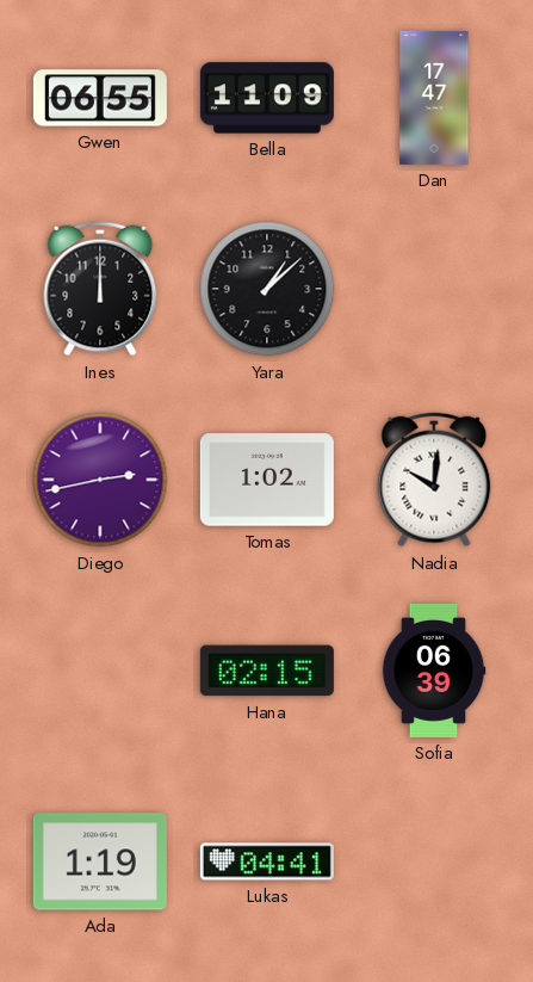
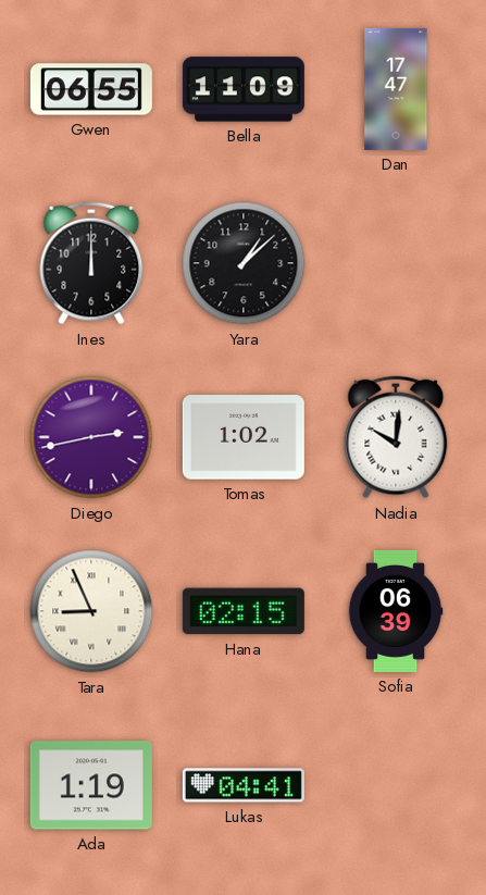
Tara: none -> 8:56 (91, 611)
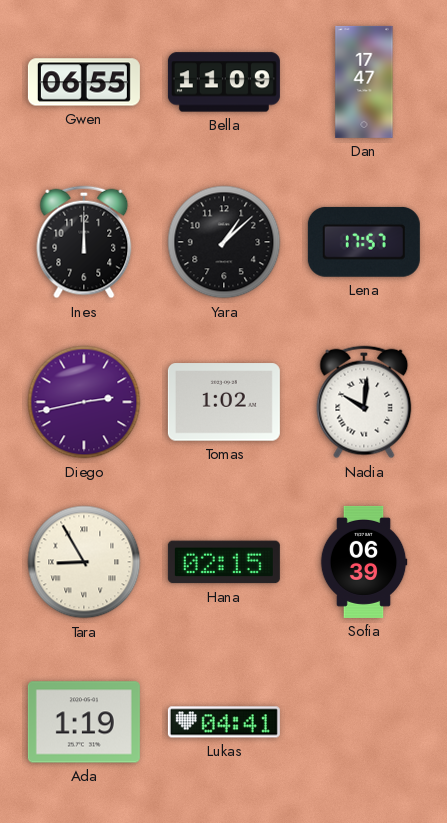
Lena: none -> 17:57 (364, 242)
Tara: 8:56 -> 8:55 (84, 562)
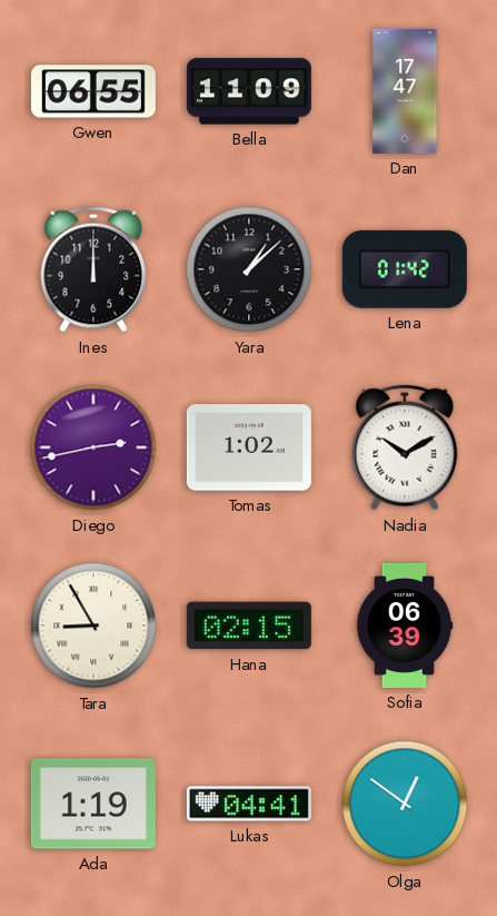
Lena: 17:57 -> 01:42 (405, 269)
Nadia: 10:01 -> 10:10 (405, 447)
Olga: none -> 12:51 (405, 804)
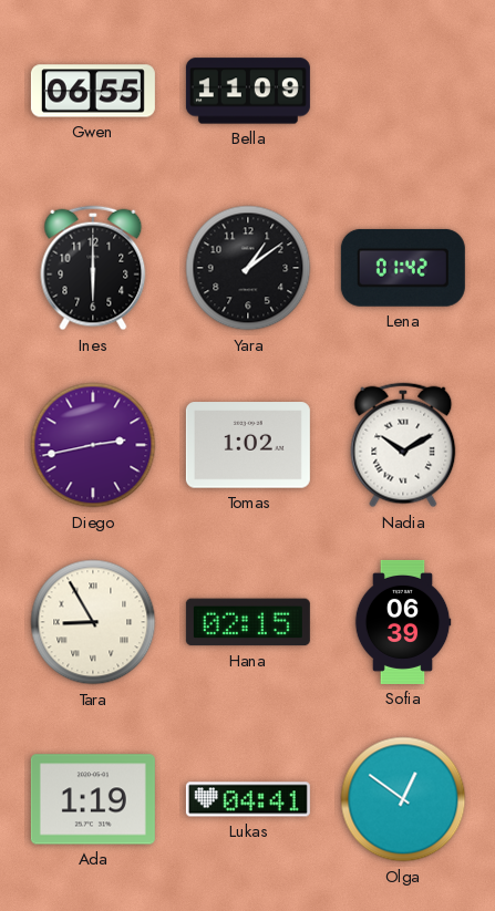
Dan: 17:47 -> none (405, 91)
Ines: 12:00 -> 6:00 (93, 268)
Yara: 1:08 -> 1:09 (248, 268)
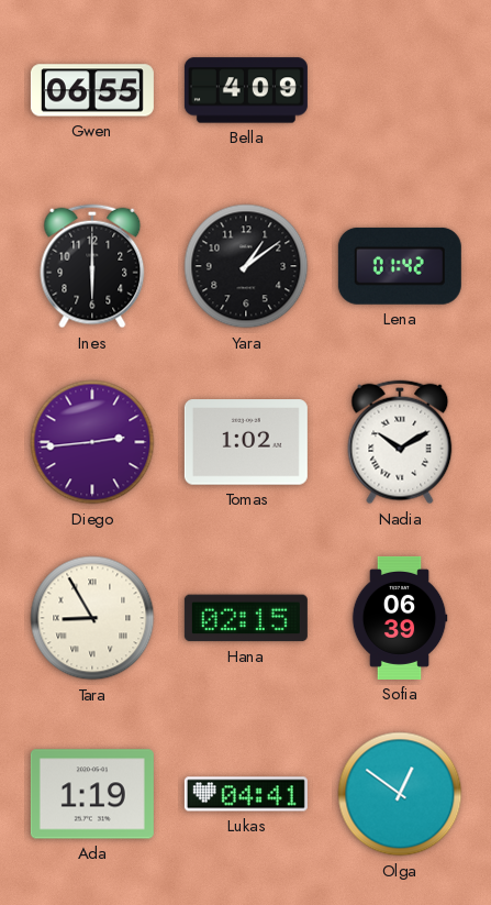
Bella: 11:09 -> 4:09 (246, 90)
Diego: 2:43 -> 2:44 (92, 442)
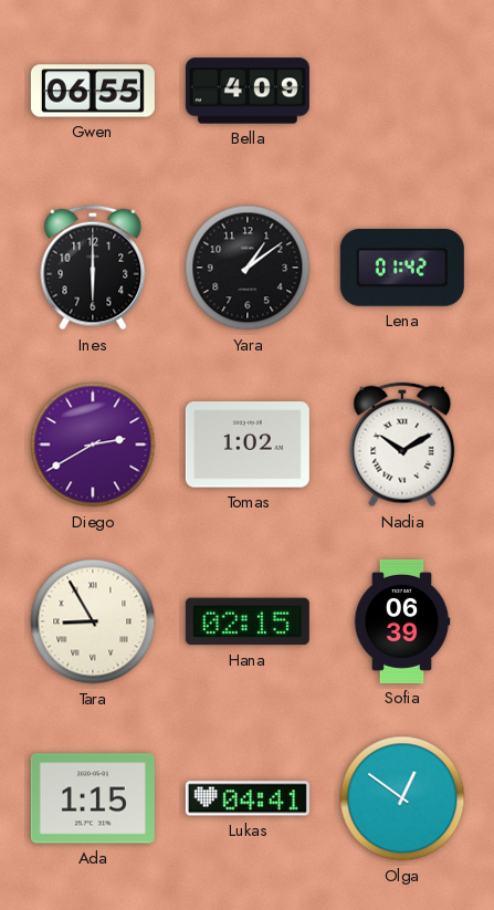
Diego: 2:44 -> 2:40 (93, 444)
Ada: 1:19 -> 1:15 (93, 798)
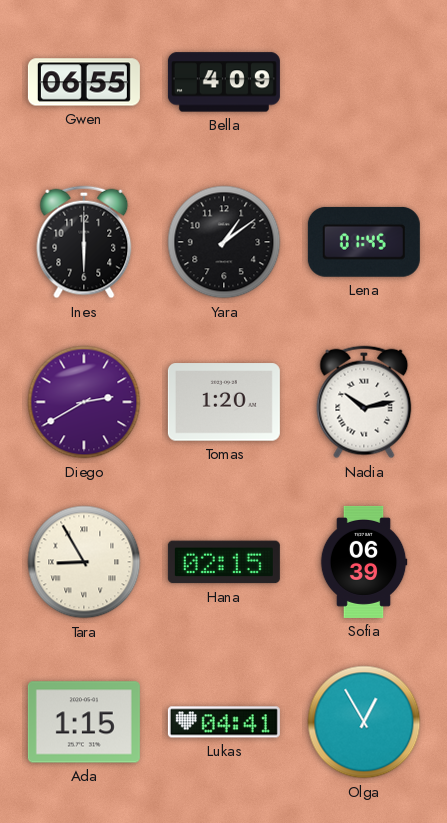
Lena: 01:42 -> 01:45 (364, 242)
Tomas: 1:02 -> 1:20 (224, 402)
Nadia: 10:10 -> 10:13 (364, 402)
Olga: 12:51 -> 12:55 (364, 722)
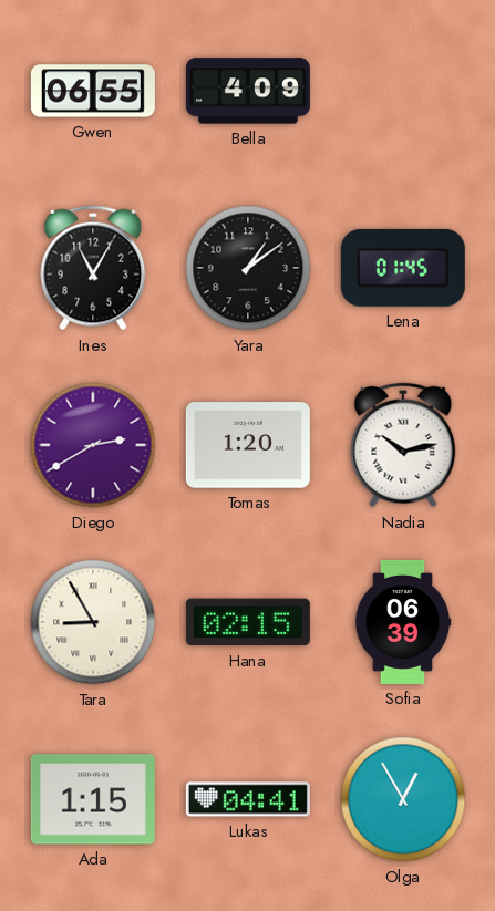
Ines: 6:00 -> 11:05 (93, 268)
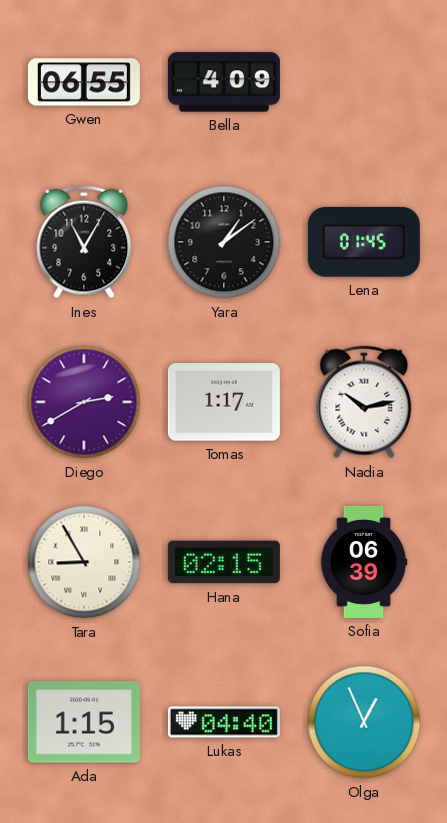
Tomas: 1:20 -> 1:17 (224, 402)
Lukas: 04:41 -> 04:40 (224, 722)
Olga: 12:55 -> 12:56 (364, 722)
